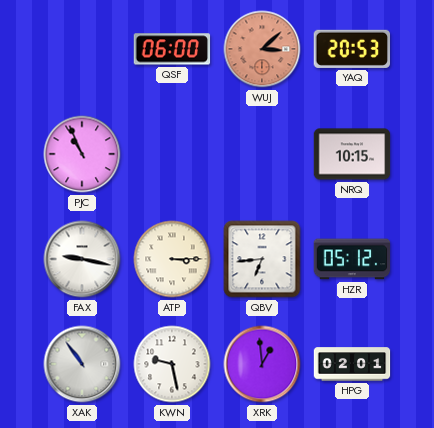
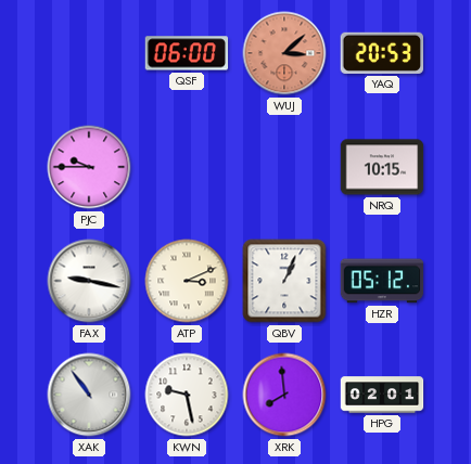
PJC: 10:56 -> 9:45 (89, 167)
ATP: 3:15 -> 3:11 (187, 281)
QBV: 6:44 -> 1:04 (284, 281)
XRK: 12:59 -> 7:59 (284, 395)
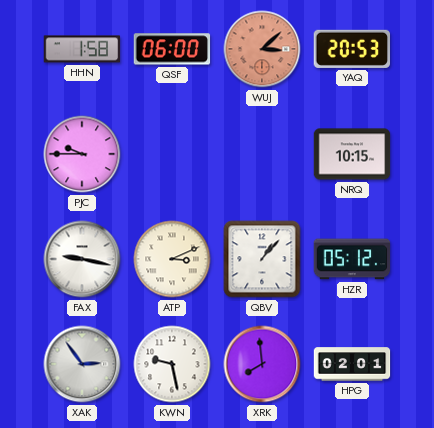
HHN: none -> 1:58 (82, 49)
QBV: 1:04 -> 1:07 (262, 259)
XAK: 10:54 -> 2:54 (82, 364)
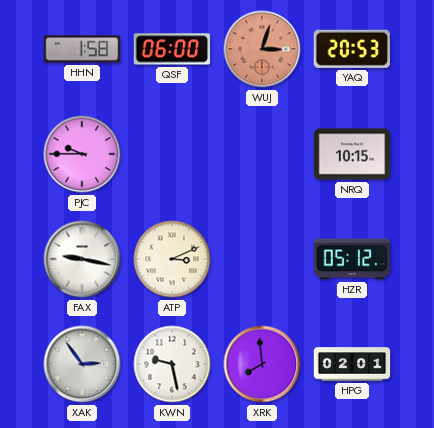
WUJ: 3:08 -> 3:03 (262, 49)
QBV: 1:07 -> none (262, 259)
